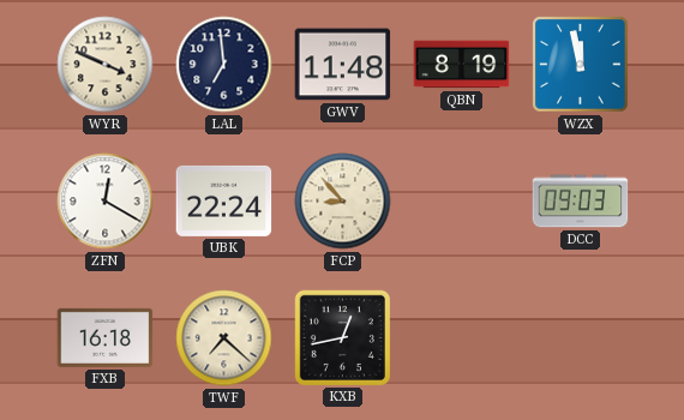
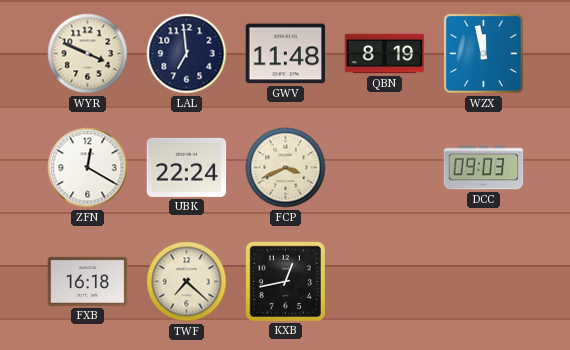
FCP: 8:53 -> 3:41 (286, 168)
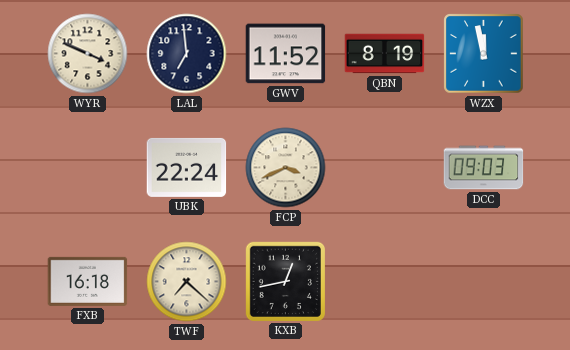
GWV: 11:48 -> 11:52 (286, 54)
ZFN: 12:20 -> none (88, 168)
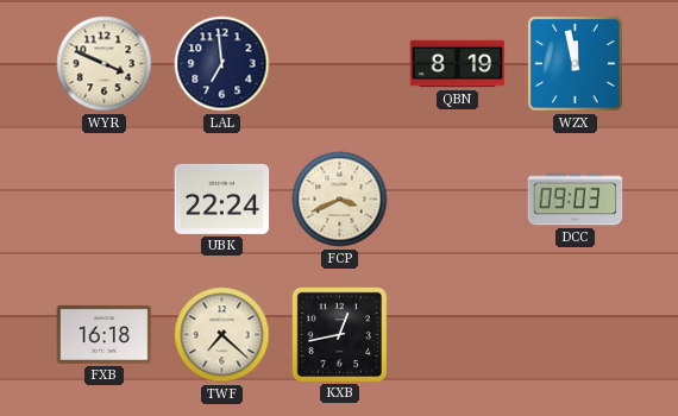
GWV: 11:52 -> none (286, 54)
